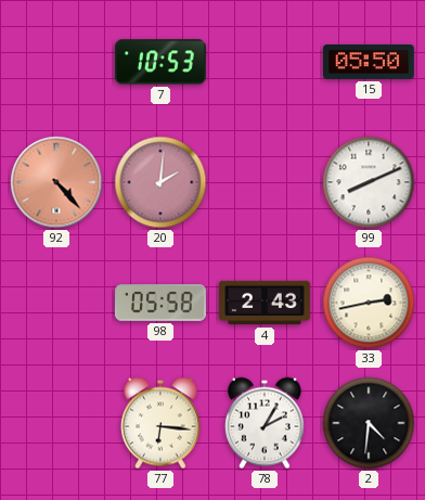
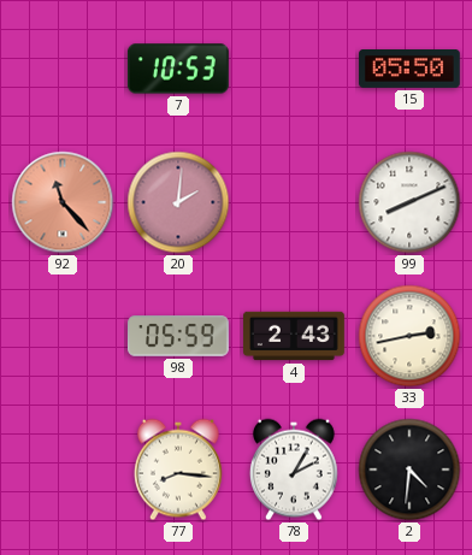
92: 4:23 -> 11:23 (63, 202)
98: 05:58 -> 05:59 (179, 336)
77: 6:16 -> 8:16 (178, 470)
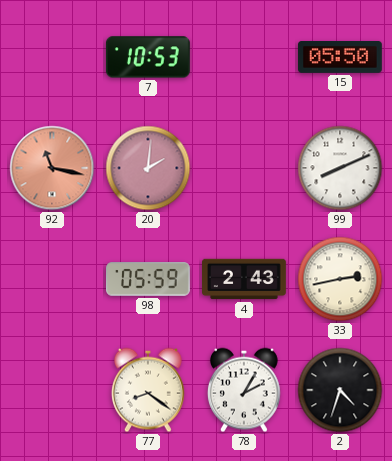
92: 11:23 -> 11:17 (52, 168)
77: 8:16 -> 8:21 (148, 390)
2: 4:31 -> 4:33 (340, 390)
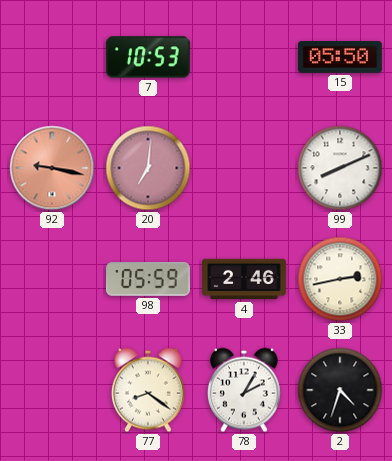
92: 11:17 -> 9:17 (52, 168)
20: 2:01 -> 7:01 (148, 168)
4: 2:43 -> 2:46 (245, 279)
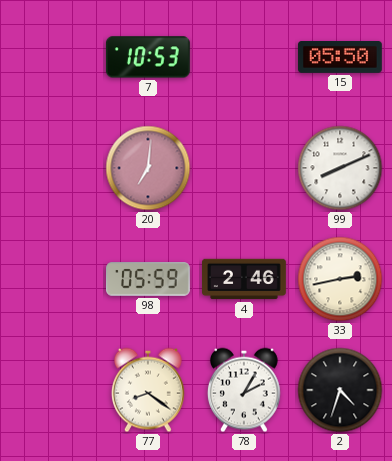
92: 9:17 -> none (52, 168)
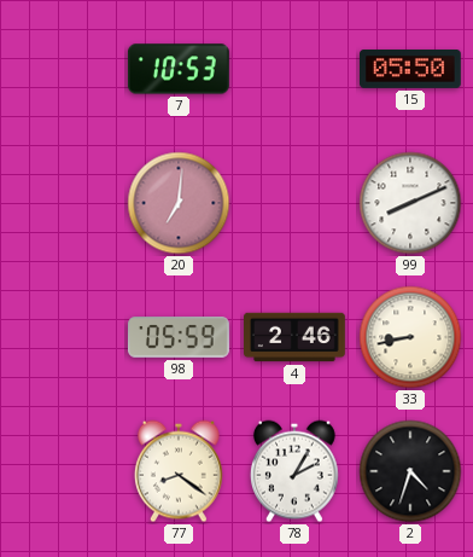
33: 2:43 -> 8:43 (410, 337)
